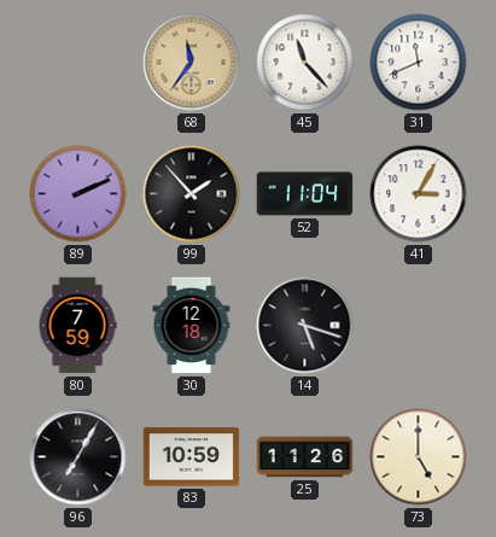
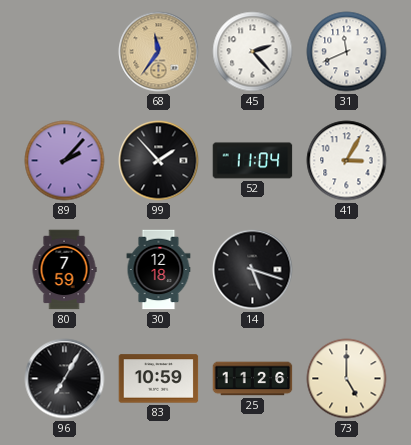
45: 11:23 -> 2:23 (253, 52)
89: 2:11 -> 2:07 (65, 161)
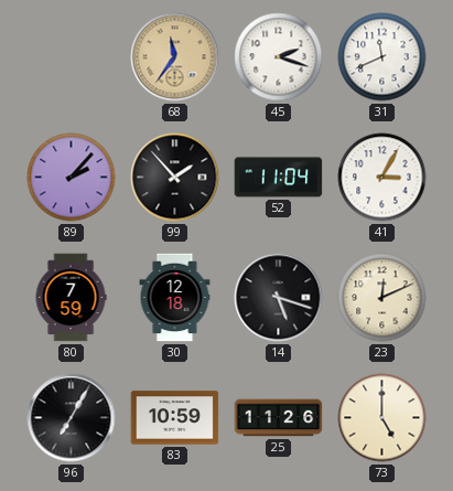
45: 2:23 -> 2:18 (279, 57)
23: none -> 12:11 (382, 298)
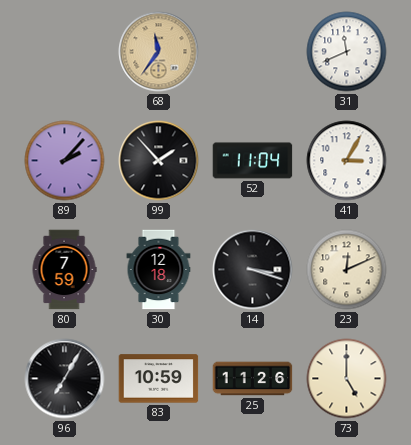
45: 2:18 -> none (279, 57)
14: 5:18 -> 3:18 (253, 270)
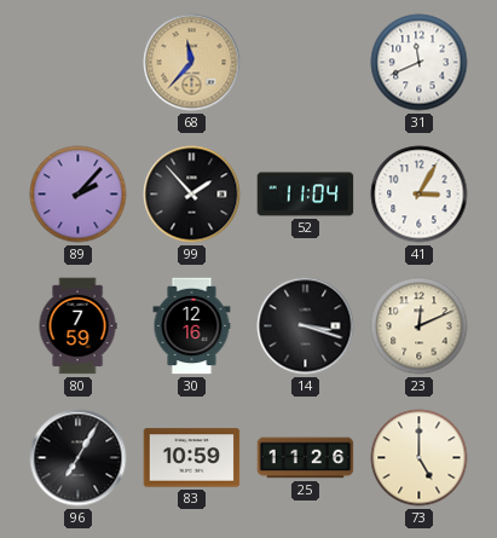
68: 11:36 -> 11:37 (192, 63)
30: 12:18 -> 12:16 (192, 326)
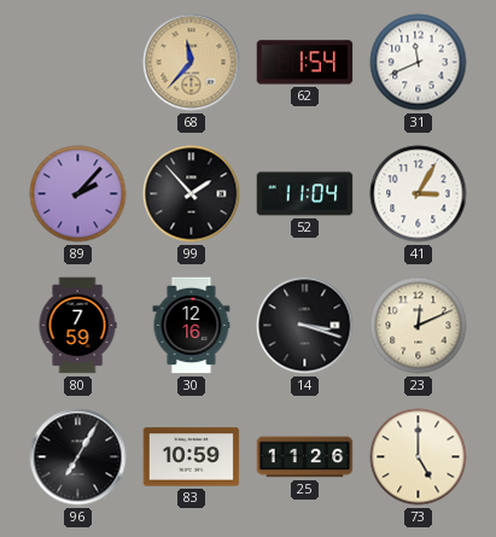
62: none -> 1:54 (305, 63)
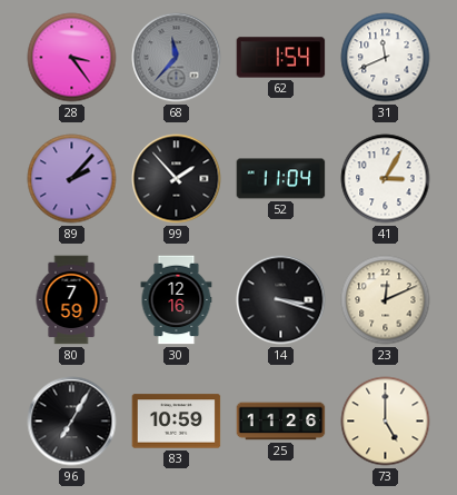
28: none -> 3:24 (72, 58)
68 dial: champagne -> grey (177, 58)
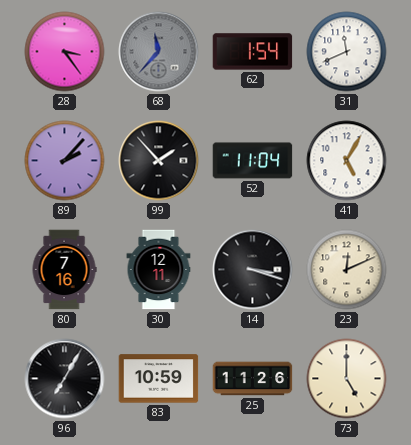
41: 3:05 -> 5:05 (347, 161)
80: 7:59 -> 7:16 (64, 270)
30: 12:16 -> 12:11 (159, 270)
